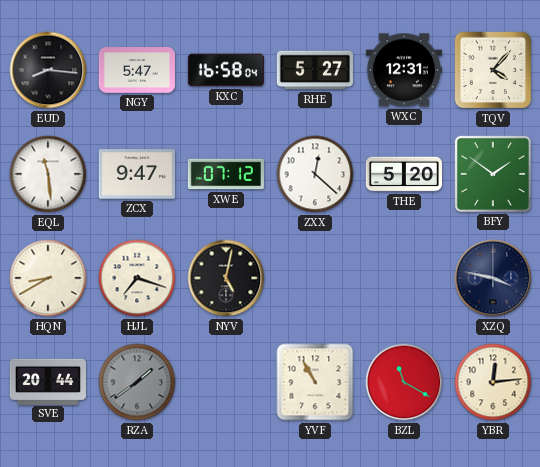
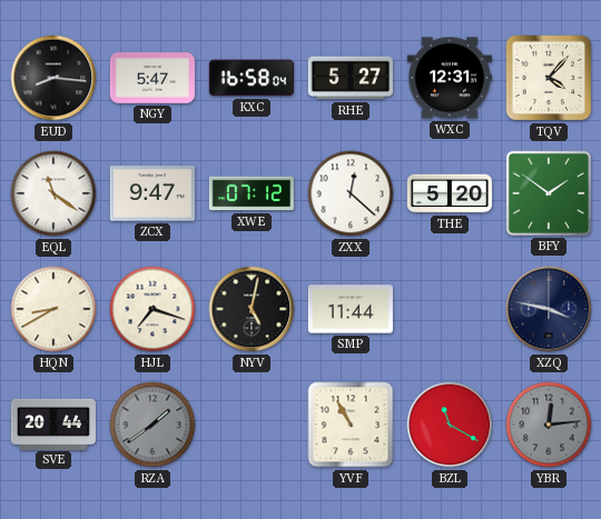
EQL: 11:29 -> 11:21 (53, 193)
SMP: none -> 11:44 (351, 309)
YBR dial: cream -> grey (549, 425)
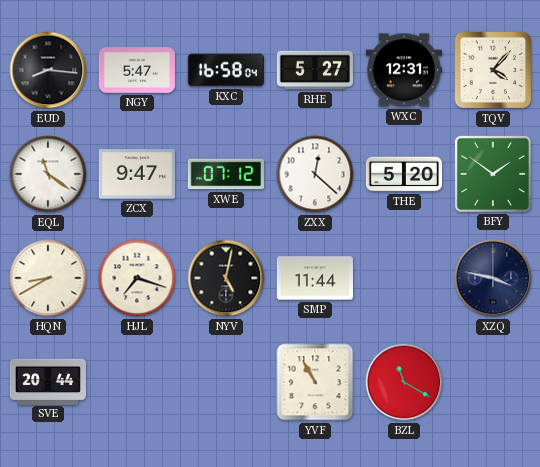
RZA: 1:39 -> none (152, 425)
YBR: 12:14 -> none (549, 425)
